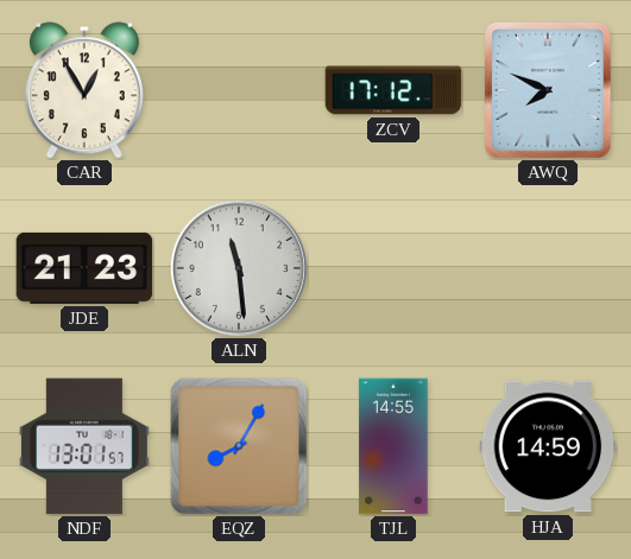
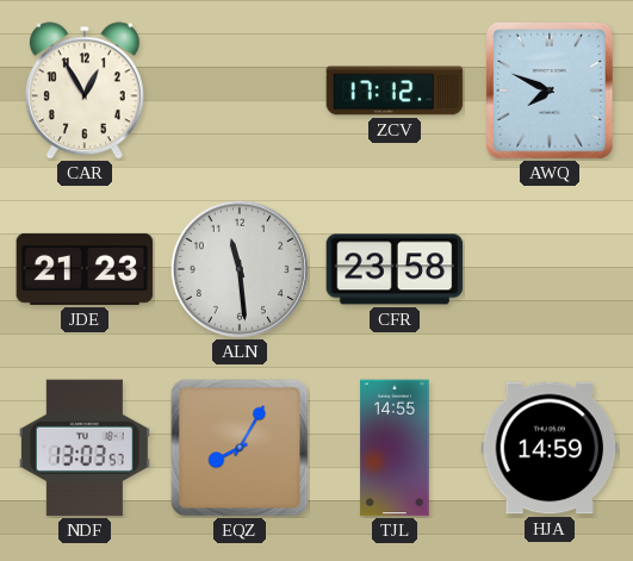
CFR: none -> 23:58 (395, 269)
NDF: 13:01 -> 13:03 (85, 448)
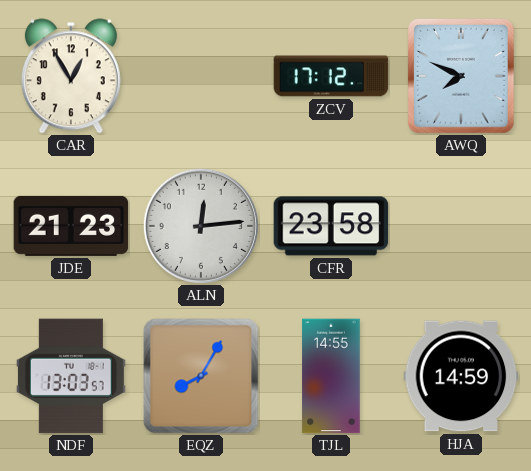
ALN: 11:29 -> 12:14 (201, 226)
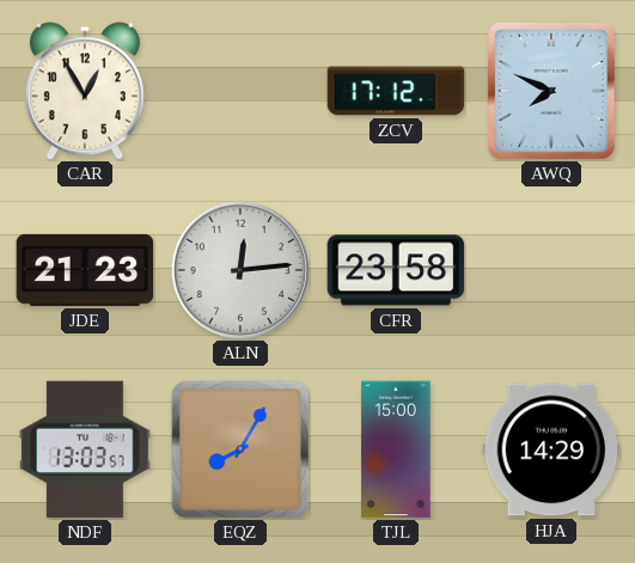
TJL: 14:55 -> 15:00 (396, 449)
HJA: 14:59 -> 14:29 (551, 449)
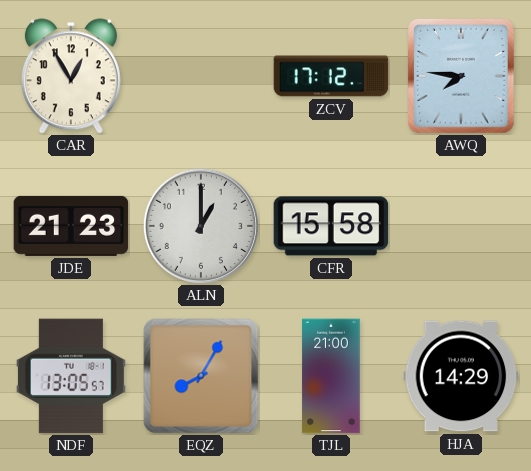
AWQ: 7:49 -> 7:46 (462, 77)
ALN: 12:14 -> 1:00 (201, 226)
CFR: 23:58 -> 15:58 (331, 226)
NDF: 13:03 -> 13:05 (71, 376)
TJL: 15:00 -> 21:00 (331, 376)
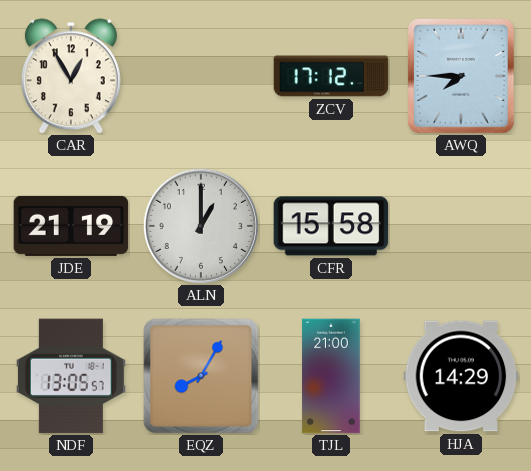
AWQ: 7:46 -> 7:45 (462, 77)
JDE: 21:23 -> 21:19 (71, 226)
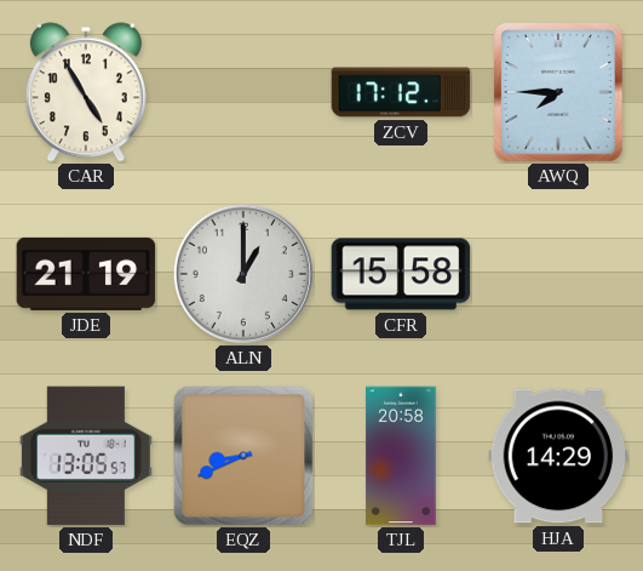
CAR: 12:55 -> 4:55 (86, 92)
EQZ: 8:05 -> 8:41 (243, 456)
TJL: 21:00 -> 20:58 (401, 456)
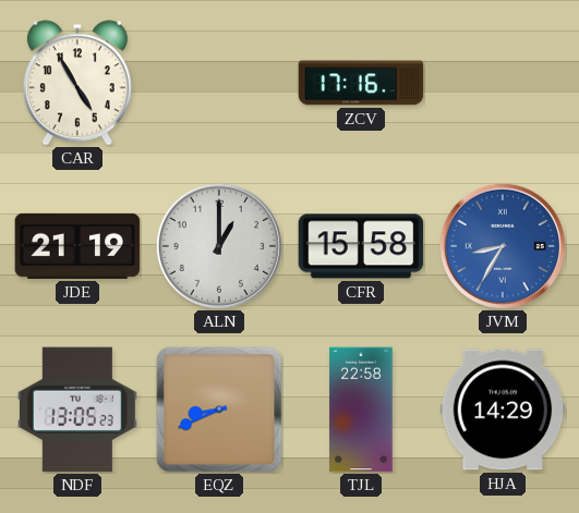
ZCV: 17:12 -> 17:16 (361, 83)
AWQ: 7:45 -> none (559, 93)
JVM: none -> 8:35 (503, 246)
NDF: 13:05:57 -> 13:05:23 (77, 410)
TJL: 20:58 -> 22:58 (361, 410)
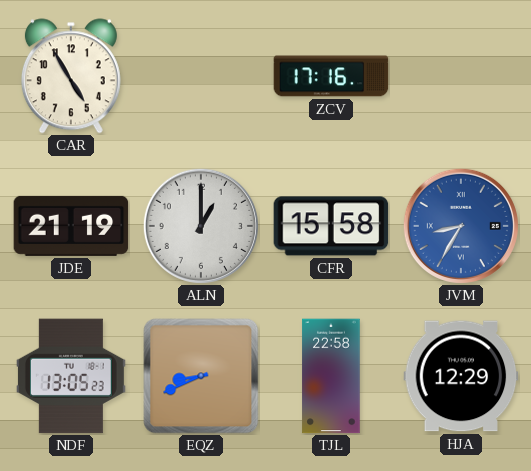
HJA: 14:29 -> 12:29 (461, 376)
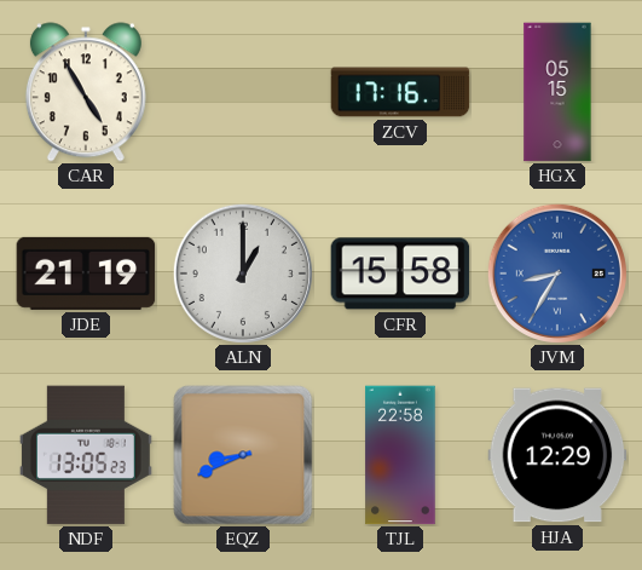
HGX: none -> 05:15 (557, 92)
